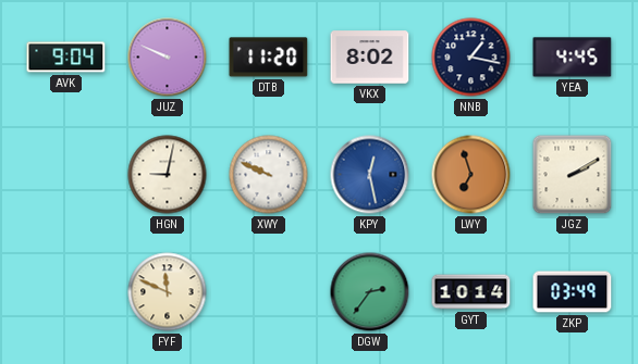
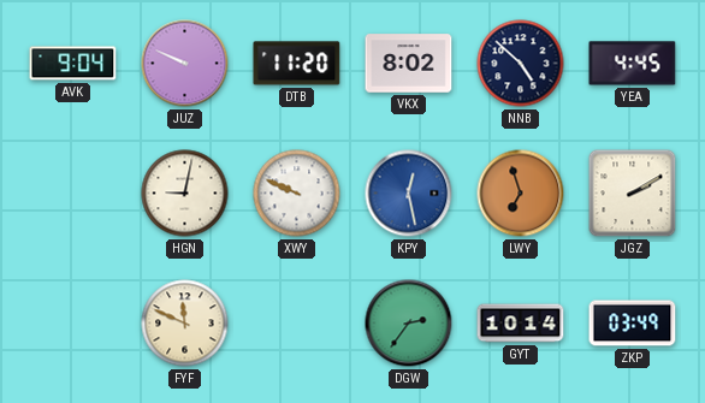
NNB: 1:17 -> 4:52 (521, 64)
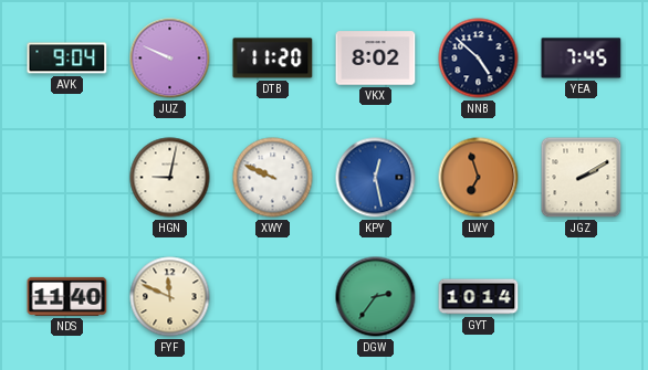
YEA: 4:45 -> 7:45 (582, 59)
NDS: none -> 11:40 (67, 296)
ZKP: 03:49 -> none (633, 324)
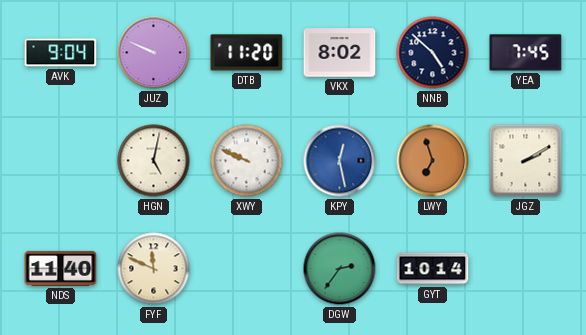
HGN: 9:02 -> 5:02 (154, 161)
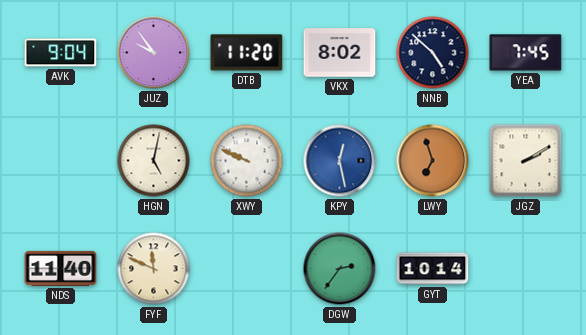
JUZ: 9:49 -> 9:54 (154, 53)
